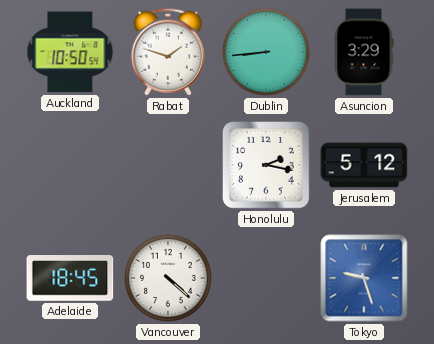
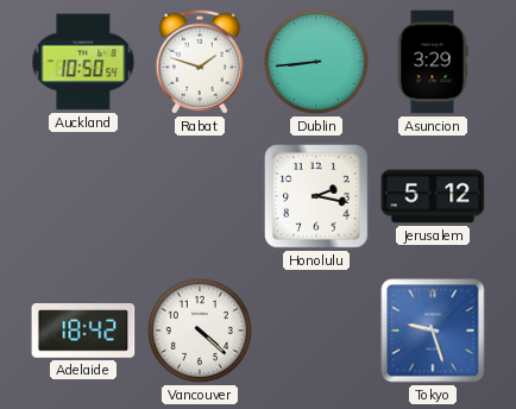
Adelaide: 18:45 -> 18:42 (83, 332)
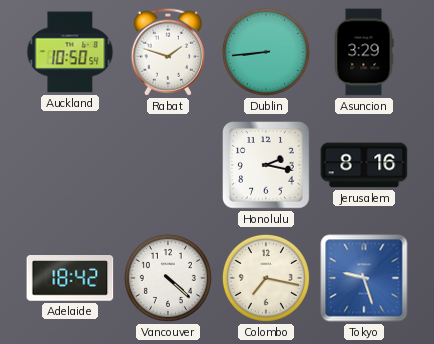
Jerusalem: 5:12 -> 8:16 (364, 165)
Colombo: none -> 7:17 (266, 278)
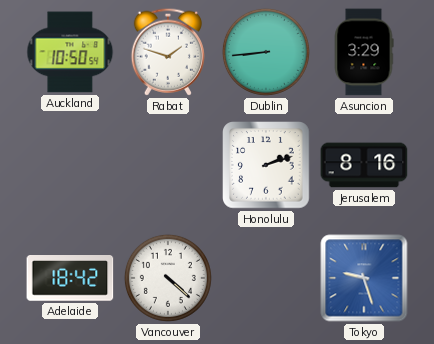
Honolulu: 2:17 -> 2:12 (266, 165)
Colombo: 7:17 -> none (266, 278)
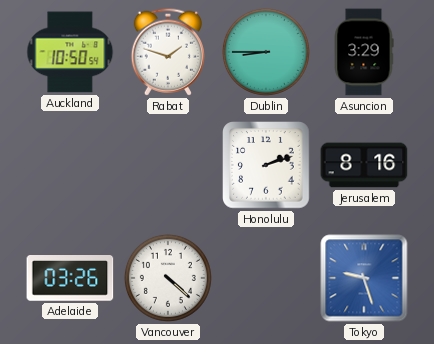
Dublin: 8:44 -> 8:45 (266, 52)
Adelaide: 18:42 -> 03:26 (70, 279)
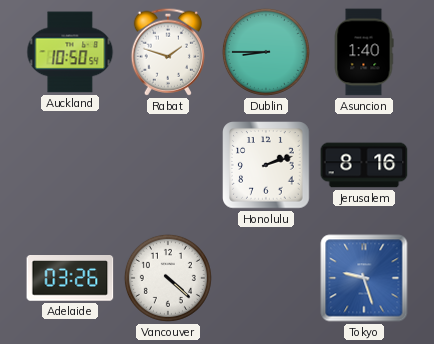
Asuncion: 3:29 -> 1:40 (364, 52)
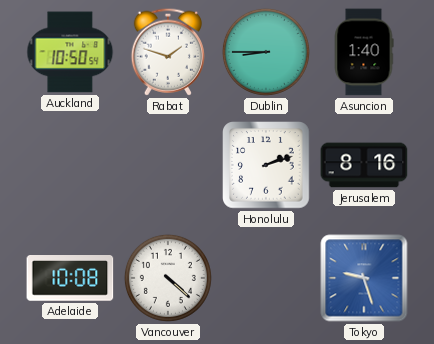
Adelaide: 03:26 -> 10:08 (70, 279)
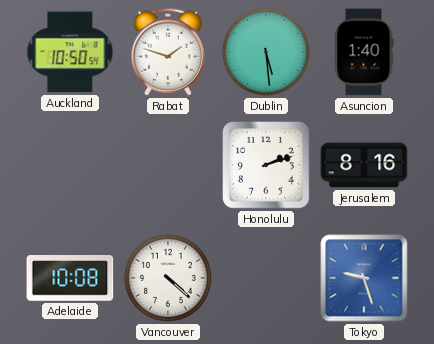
Dublin: 8:45 -> 5:29 (266, 52)
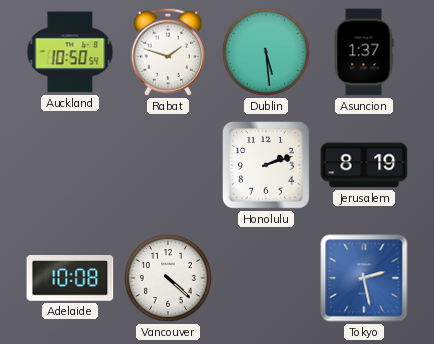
Asuncion: 1:40 -> 1:37 (364, 52)
Jerusalem: 8:16 -> 8:19 (364, 165)
Tokyo: 9:27 -> 2:28 (364, 278)
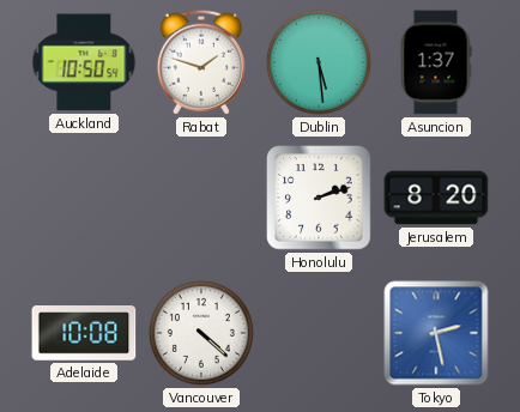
Jerusalem: 8:19 -> 8:20 (436, 198)
